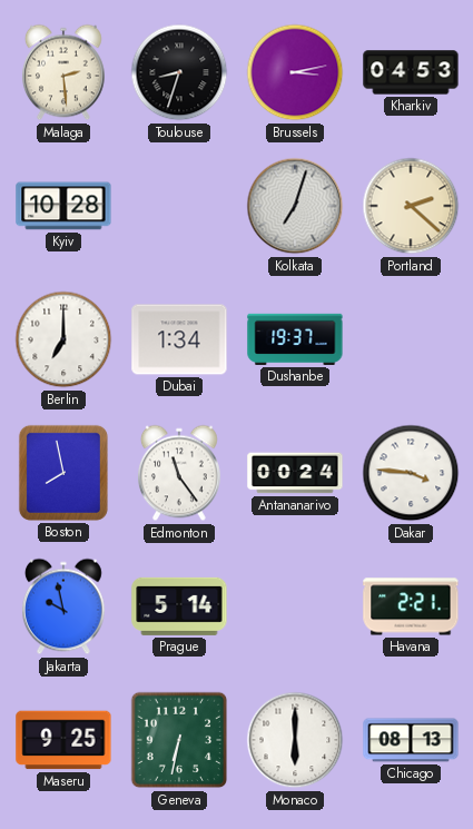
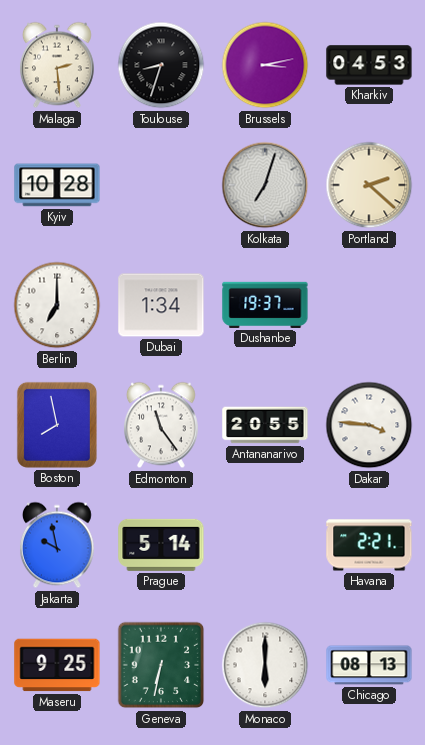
Antananarivo: 00:24 -> 20:55 (265, 425)
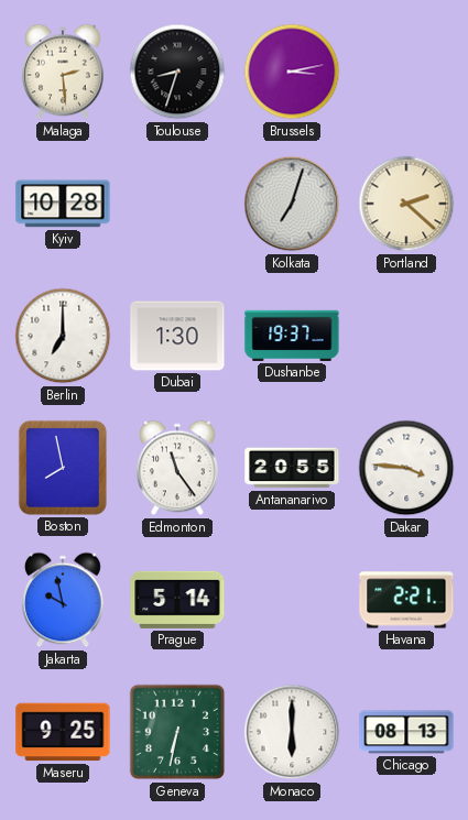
Kharkiv: 04:53 -> none (369, 65)
Dubai: 1:34 -> 1:30 (177, 336)
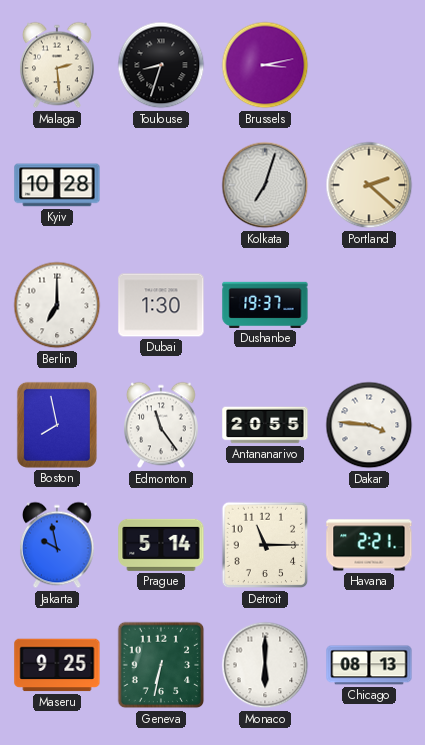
Detroit: none -> 11:15 (265, 545)
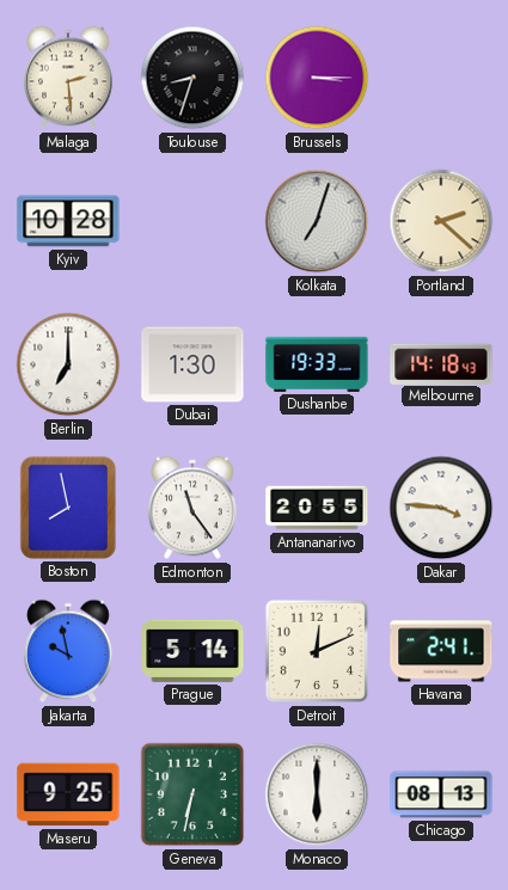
Brussels: 3:13 -> 3:15 (317, 78)
Dushanbe: 19:37 -> 19:33 (317, 364)
Melbourne: none -> 14:18 (441, 363)
Detroit: 11:15 -> 12:11 (317, 651)
Havana: 2:21 -> 2:41 (441, 651)
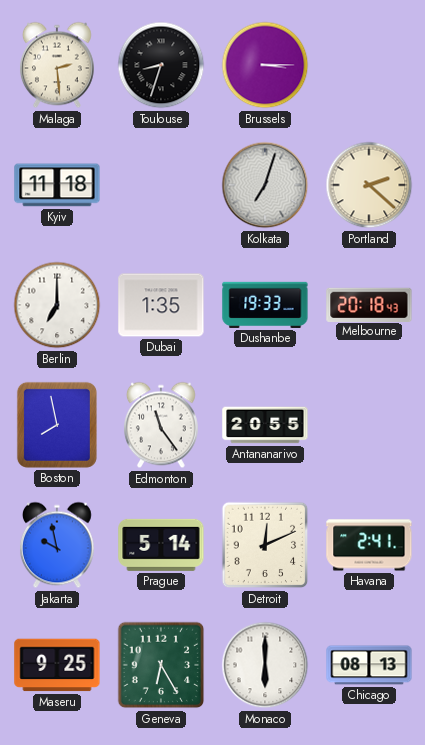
Kyiv: 10:28 -> 11:18 (57, 185)
Dubai: 1:30 -> 1:35 (161, 305)
Melbourne: 14:18 -> 20:18 (369, 304)
Dakar: 3:46 -> none (441, 508)
Geneva: 6:32 -> 6:25 (161, 665)
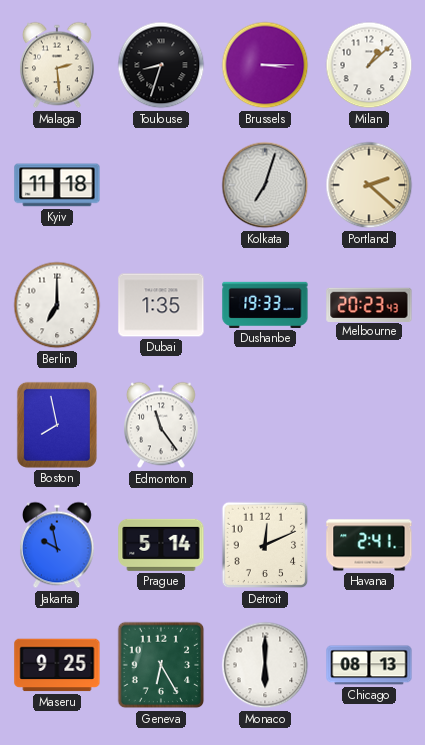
Milan: none -> 1:08 (369, 65)
Melbourne: 20:18 -> 20:23 (369, 304)
Antananarivo: 20:55 -> none (265, 425)
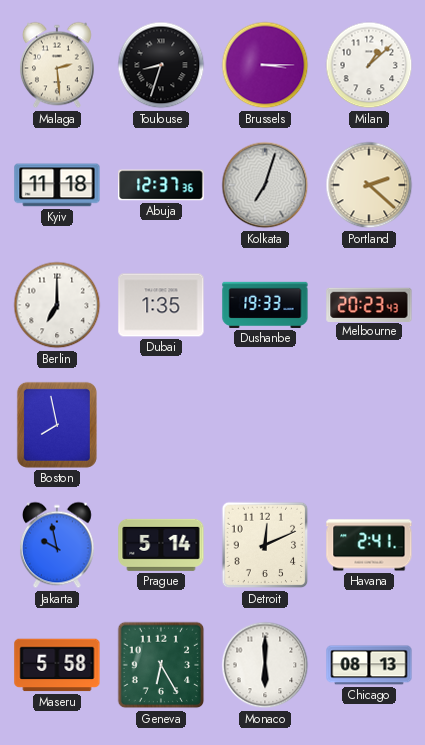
Abuja: none -> 12:37 (161, 185)
Edmonton: 11:24 -> none (161, 425)
Maseru: 9:25 -> 5:58 (57, 665)
